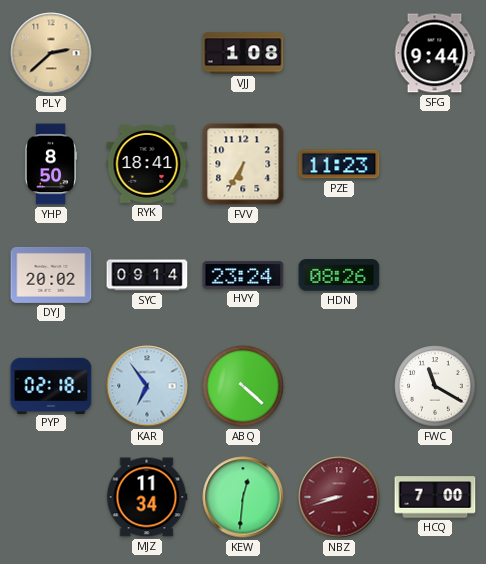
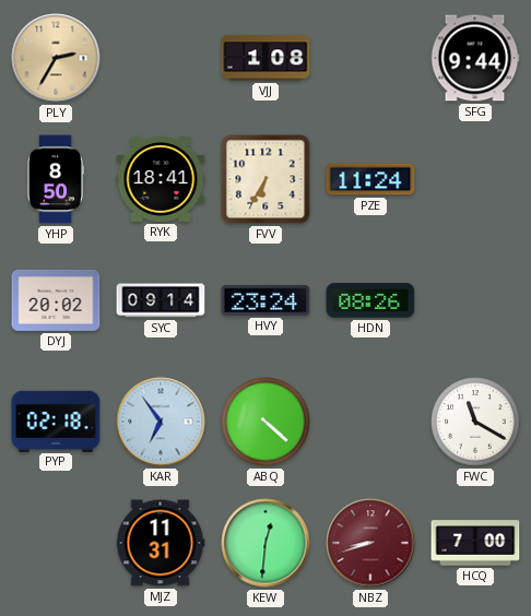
PLY: 2:38 -> 2:35 (56, 58)
PZE: 11:23 -> 11:24 (370, 179)
MJZ: 11:34 -> 11:31 (161, 543)
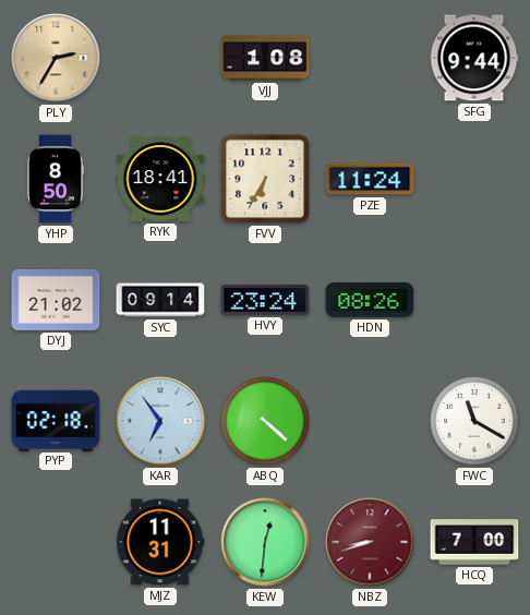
DYJ: 20:02 -> 21:02 (56, 300)
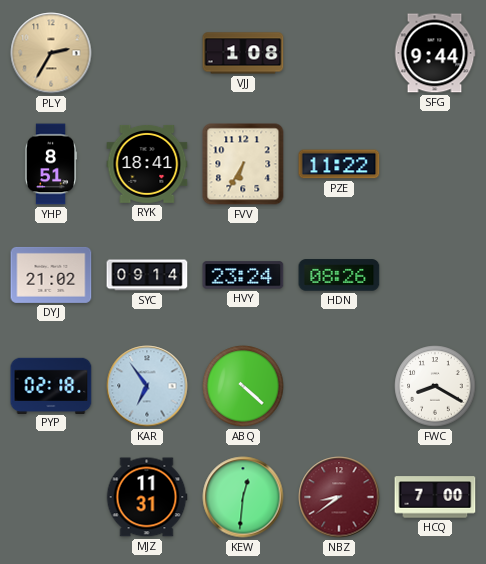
YHP: 8:50 -> 8:51 (51, 164)
PZE: 11:24 -> 11:22 (339, 164)
FWC: 11:20 -> 8:20 (435, 386)
NBZ: 8:42 -> 8:39 (339, 497)
